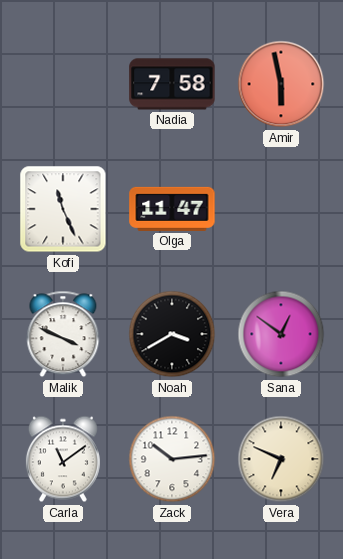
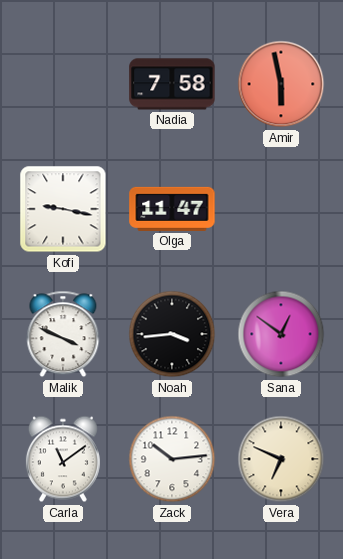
Kofi: 11:26 -> 9:17 (63, 209)
Noah: 3:40 -> 3:44 (172, 334)
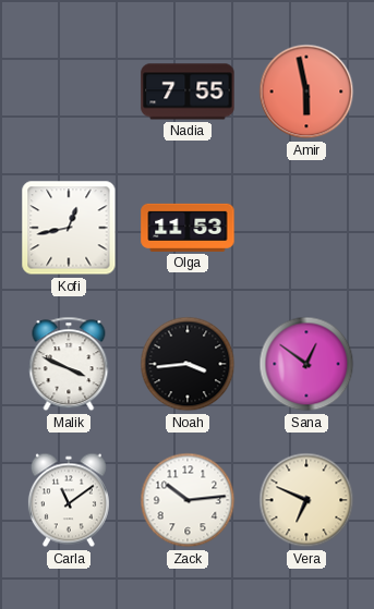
Nadia: 7:58 -> 7:55 (188, 92)
Kofi: 9:17 -> 12:43 (69, 228)
Olga: 11:47 -> 11:53 (188, 228)
